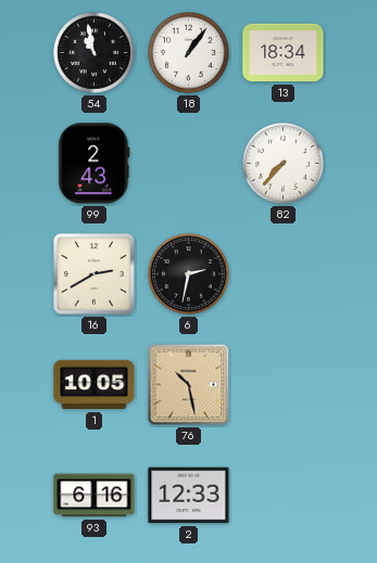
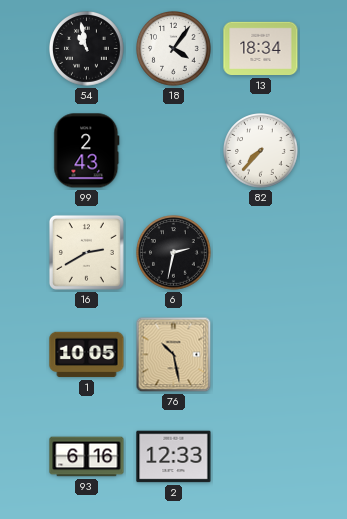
18: 1:06 -> 4:06 (174, 49)
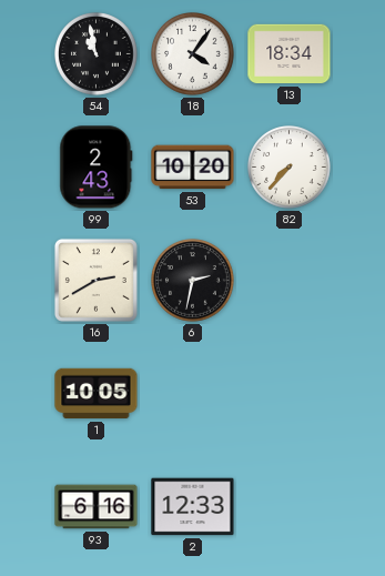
53: none -> 10:20 (193, 168)
76: 10:28 -> none (174, 355)
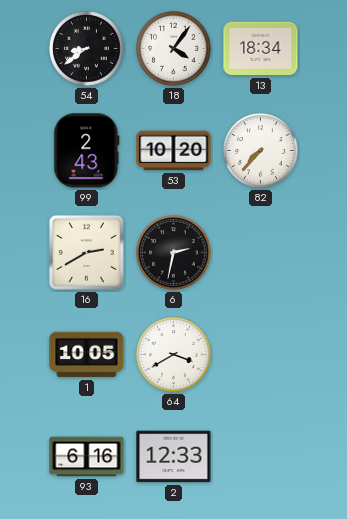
54: 10:58 -> 8:39 (87, 49)
64: none -> 3:40 (174, 355)
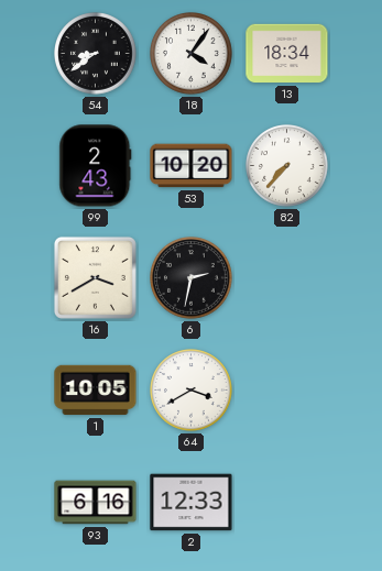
16: 2:40 -> 3:40 (95, 277)
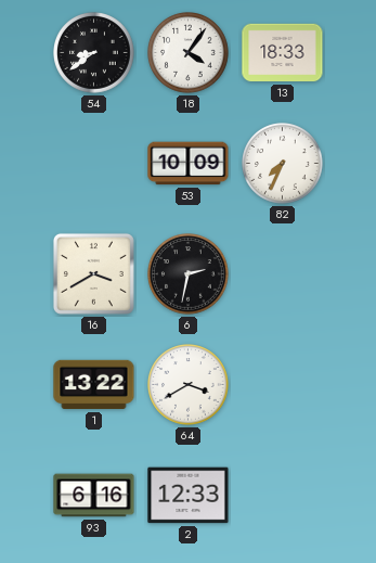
13: 18:34 -> 18:33 (283, 53)
99: 2:43 -> none (96, 166)
53: 10:20 -> 10:09 (189, 164)
82: 7:37 -> 7:34 (283, 164)
1: 10:05 -> 13:22 (94, 385)
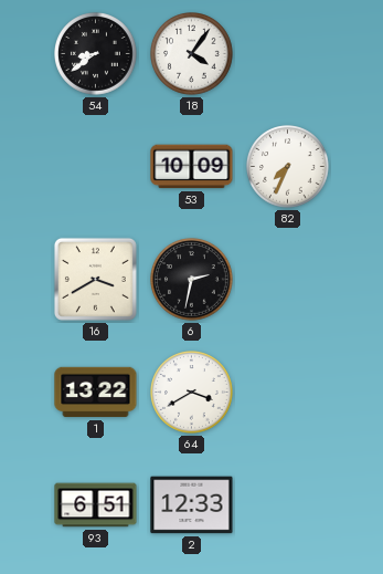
13: 18:33 -> none (283, 53)
93: 6:16 -> 6:51 (96, 505)
